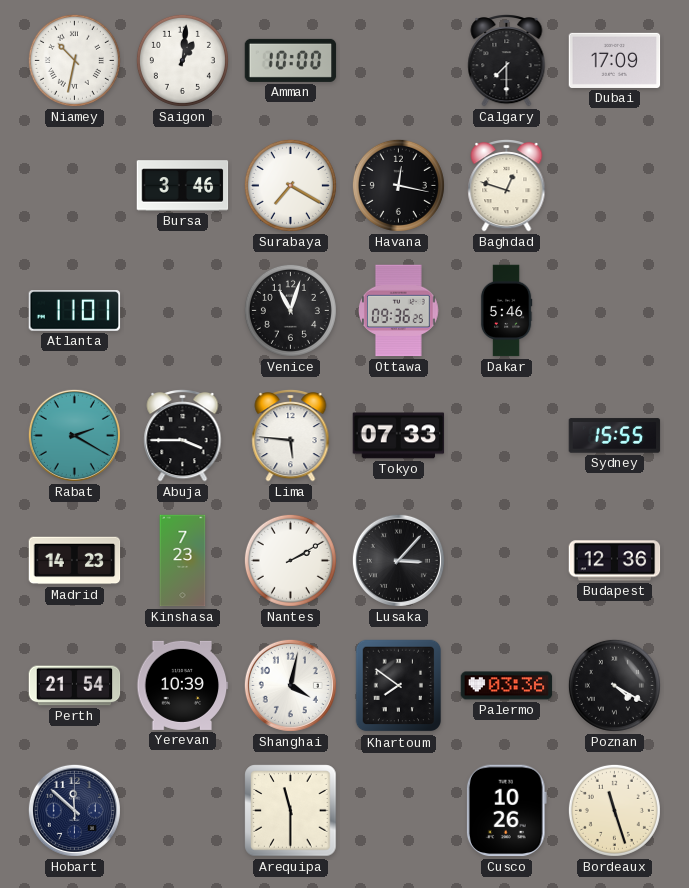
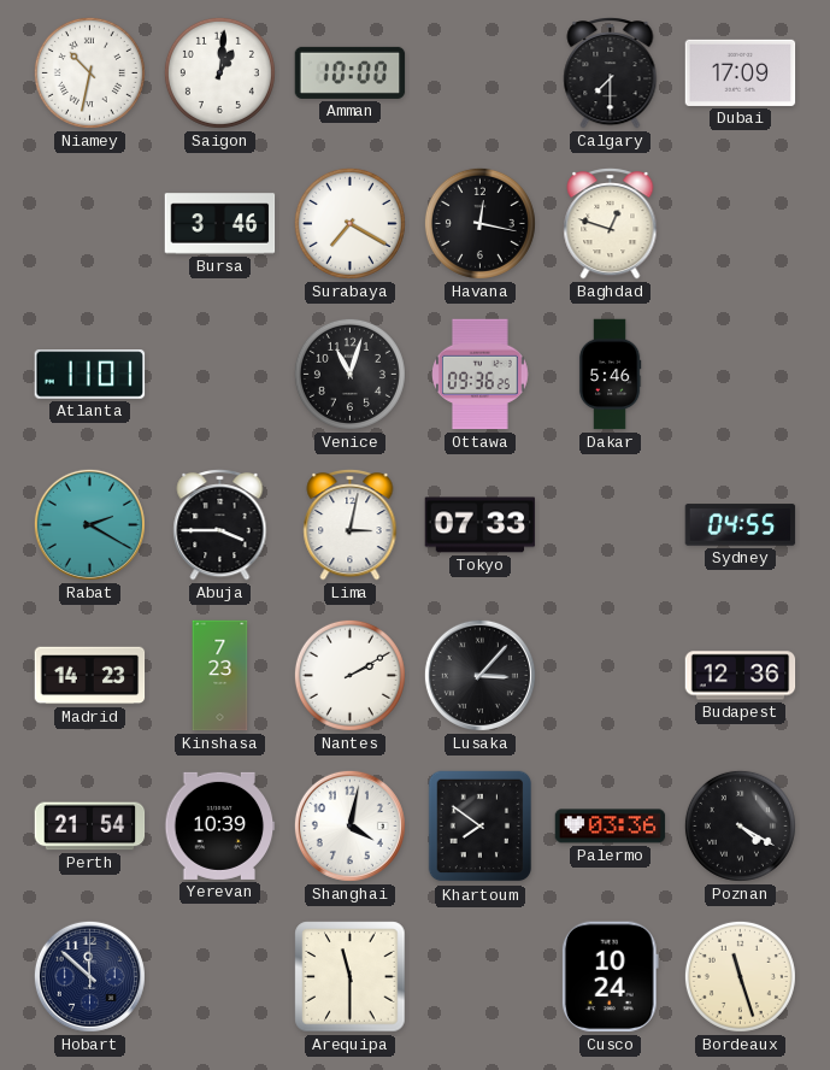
Lima: 5:46 -> 3:02 (351, 525)
Sydney: 15:55 -> 04:55 (741, 525)
Cusco: 10:26 -> 10:24 (610, 977)
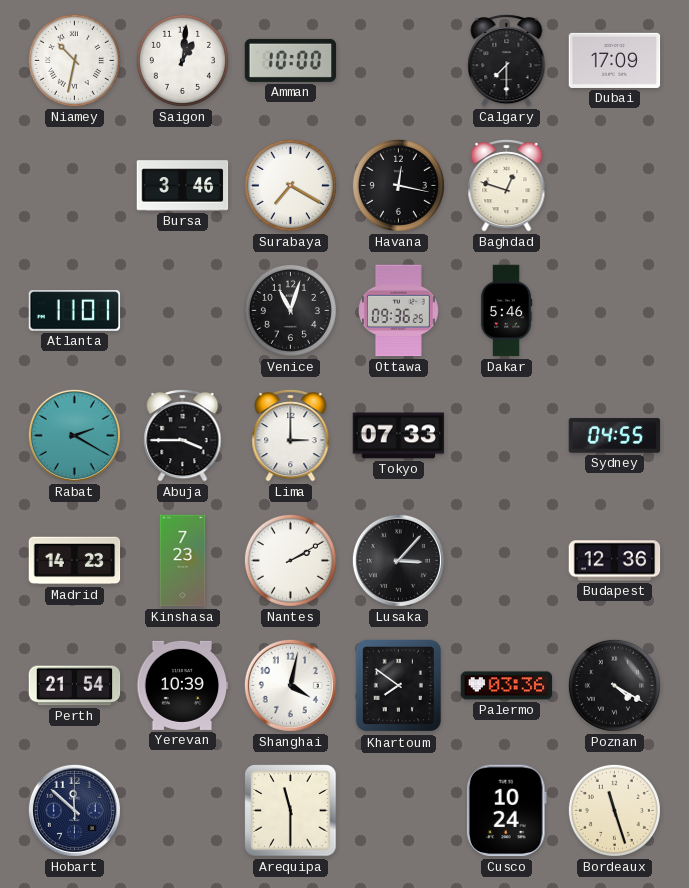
Lima: 3:02 -> 3:00 (291, 436)
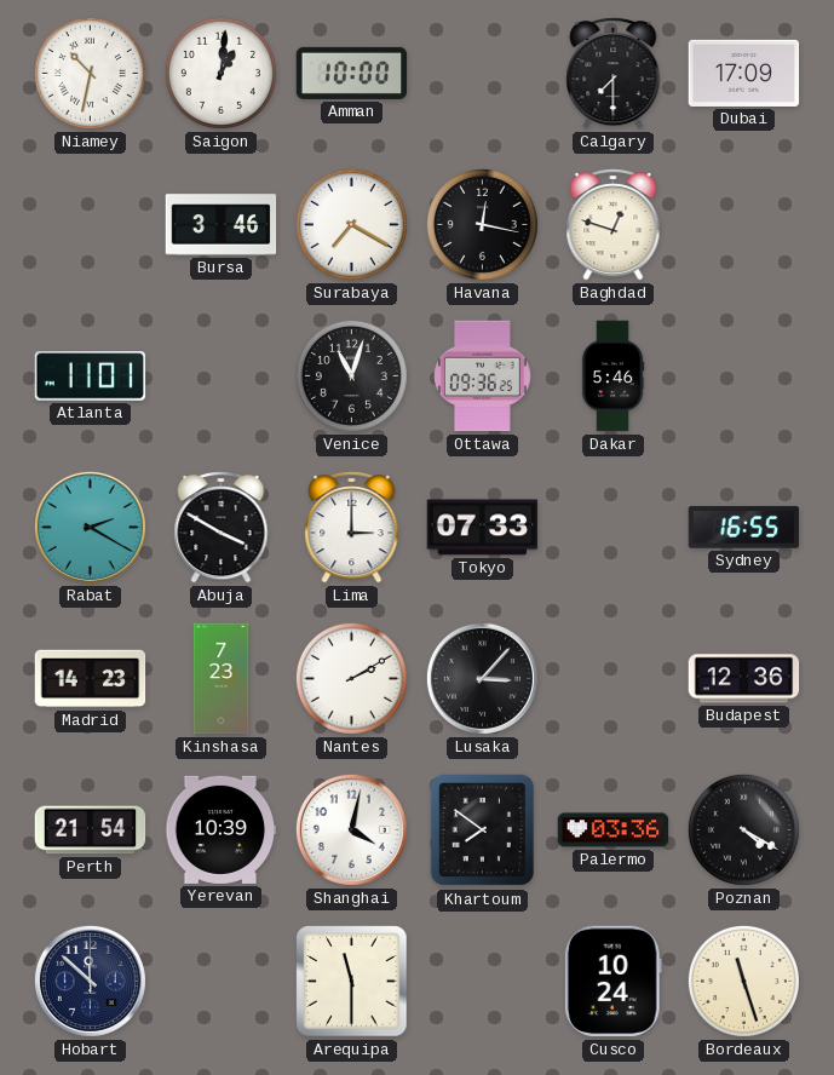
Abuja: 3:45 -> 3:50 (222, 528)
Sydney: 04:55 -> 16:55 (744, 528)
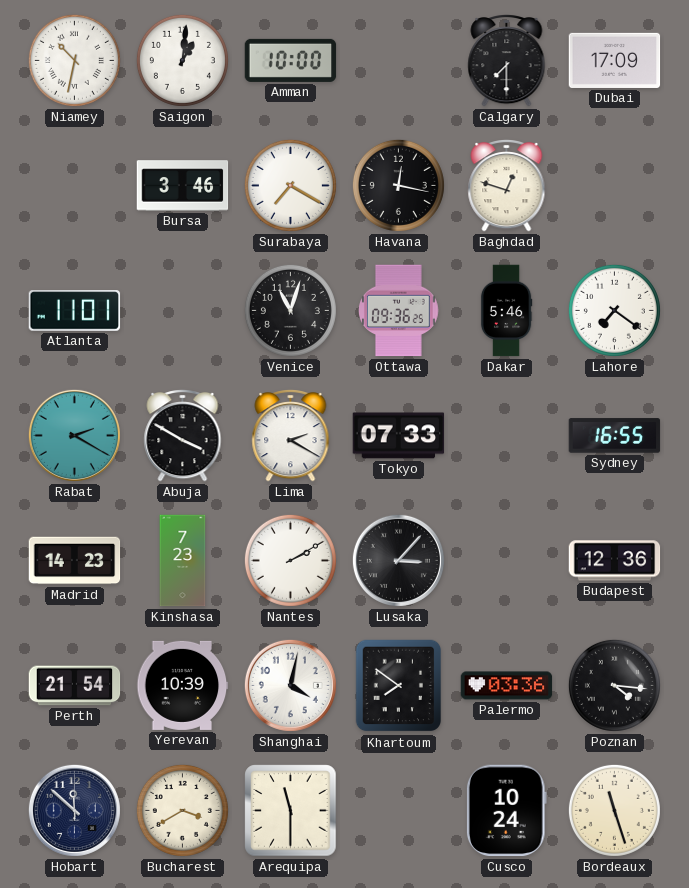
Lahore: none -> 7:21 (614, 310)
Lima: 3:00 -> 2:20 (291, 436)
Poznan: 4:20 -> 4:16 (614, 685)
Bucharest: none -> 3:40 (182, 810)
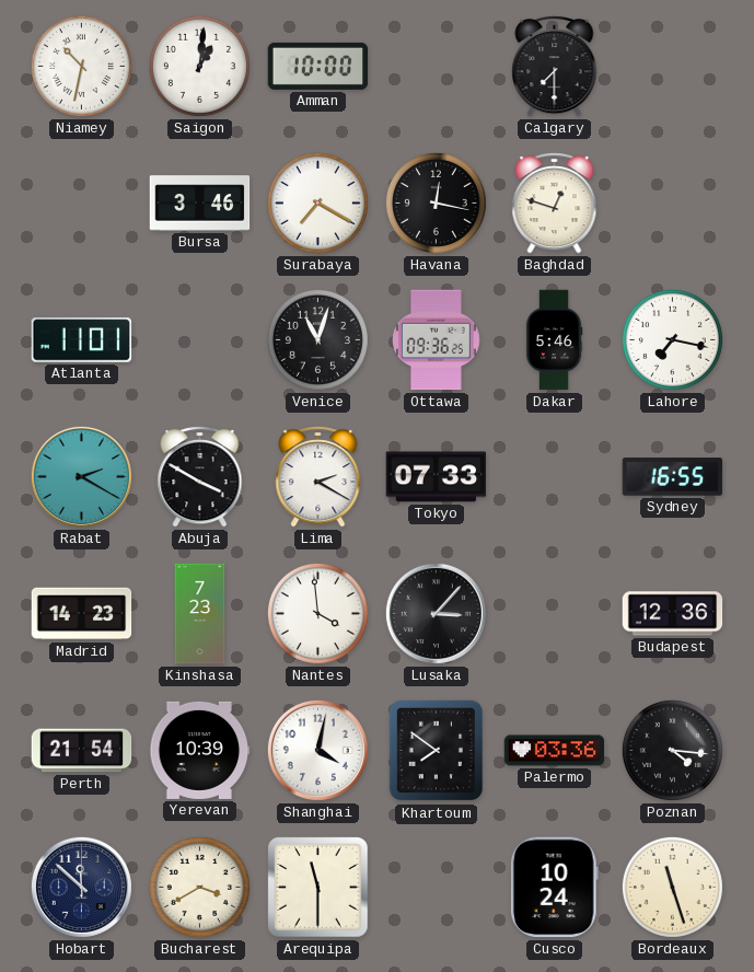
Dubai: 17:09 -> none (615, 60)
Lahore: 7:21 -> 7:17 (672, 339)
Nantes: 2:10 -> 3:59 (317, 613)
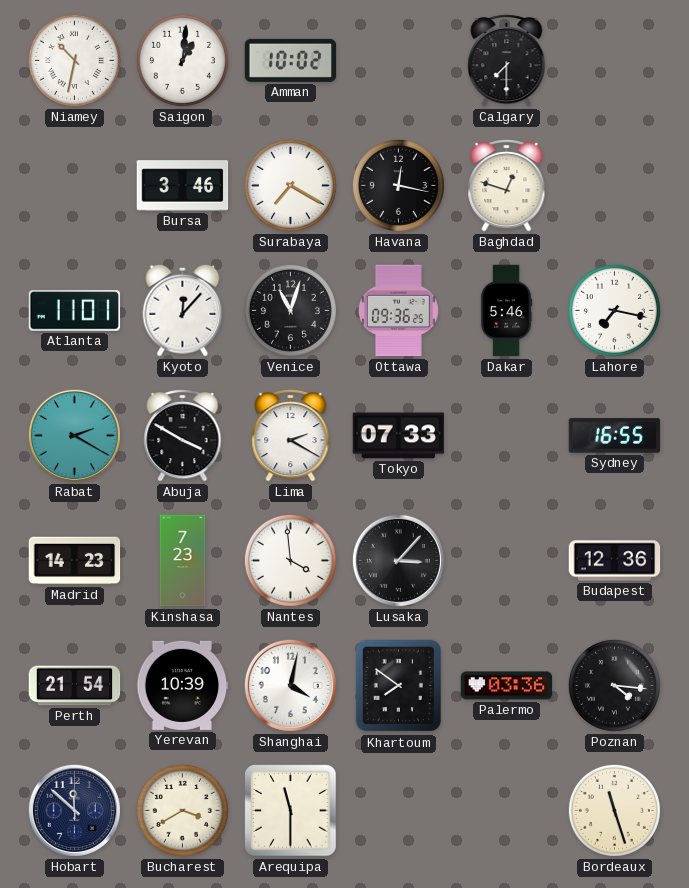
Amman: 10:00 -> 10:02 (291, 60)
Kyoto: none -> 12:07 (183, 310)
Cusco: 10:24 -> none (554, 888)
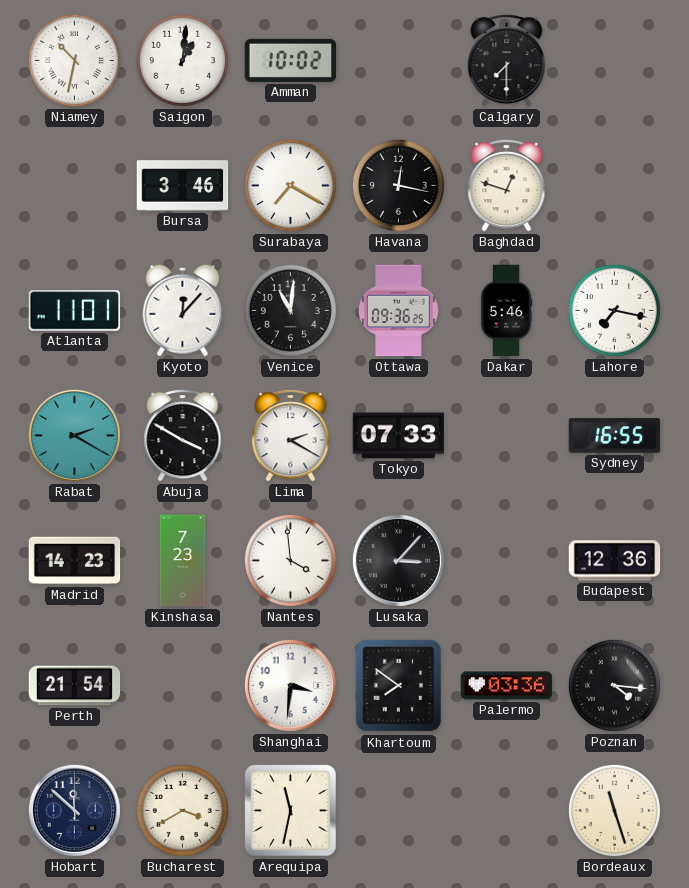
Venice: 11:03 -> 11:01 (290, 310)
Yerevan: 10:39 -> none (183, 685)
Shanghai: 4:02 -> 3:31 (290, 685)
Arequipa: 11:30 -> 11:32 (291, 811)
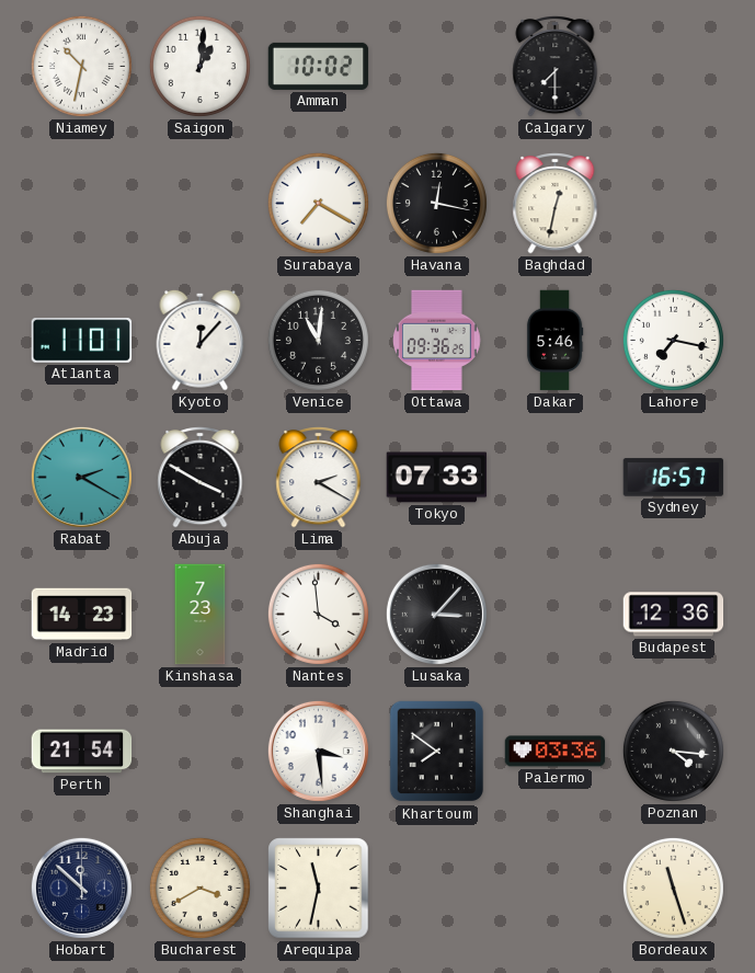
Bursa: 3:46 -> none (183, 186)
Baghdad: 12:48 -> 12:32 (556, 204)
Sydney: 16:55 -> 16:57 (674, 478)
Shanghai: 3:31 -> 3:29 (318, 751)
